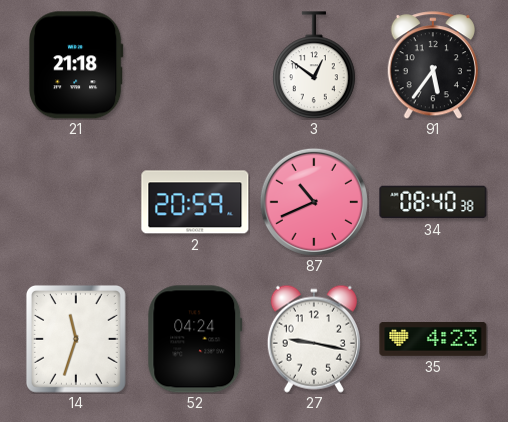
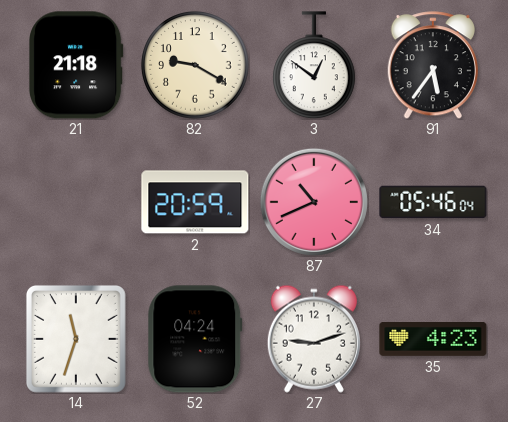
82: none -> 9:20 (195, 65)
34: 08:40 -> 05:46 (433, 202)
27: 9:17 -> 9:12 (314, 339)
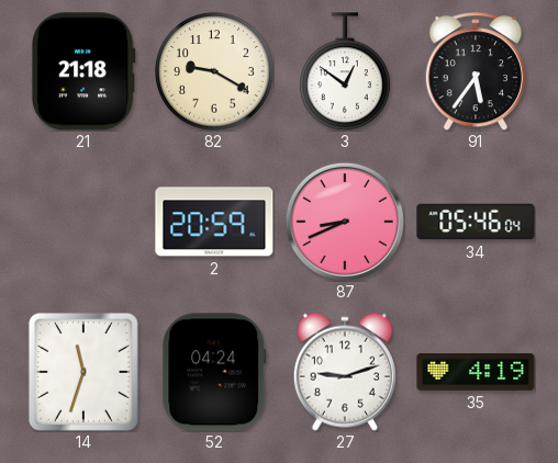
87: 10:41 -> 8:41 (345, 222)
35: 4:23 -> 4:19 (476, 373)
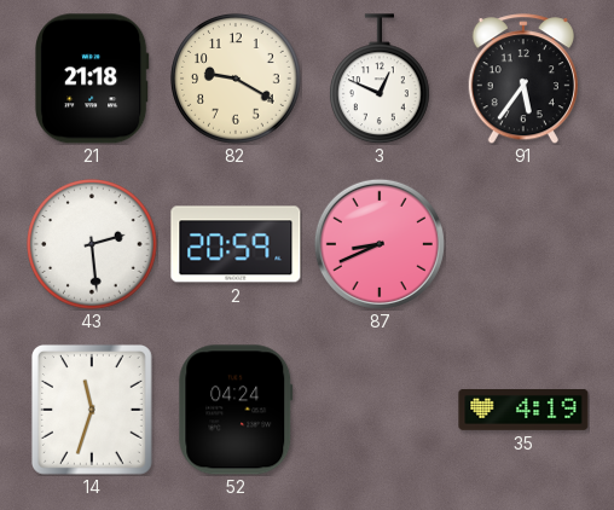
3: 12:51 -> 12:49 (381, 79)
43: none -> 2:29 (92, 244)
34: 05:46 -> none (476, 222)
27: 9:12 -> none (345, 372)
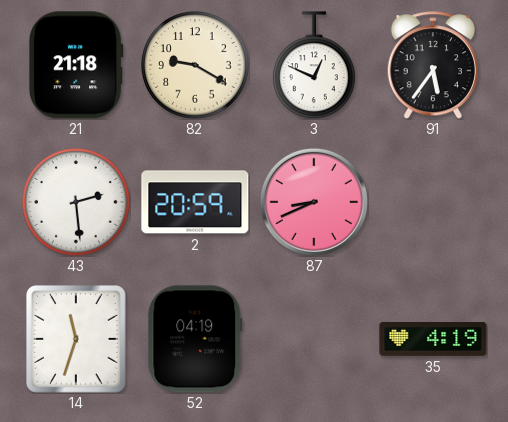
52: 04:24 -> 04:19 (195, 339)
